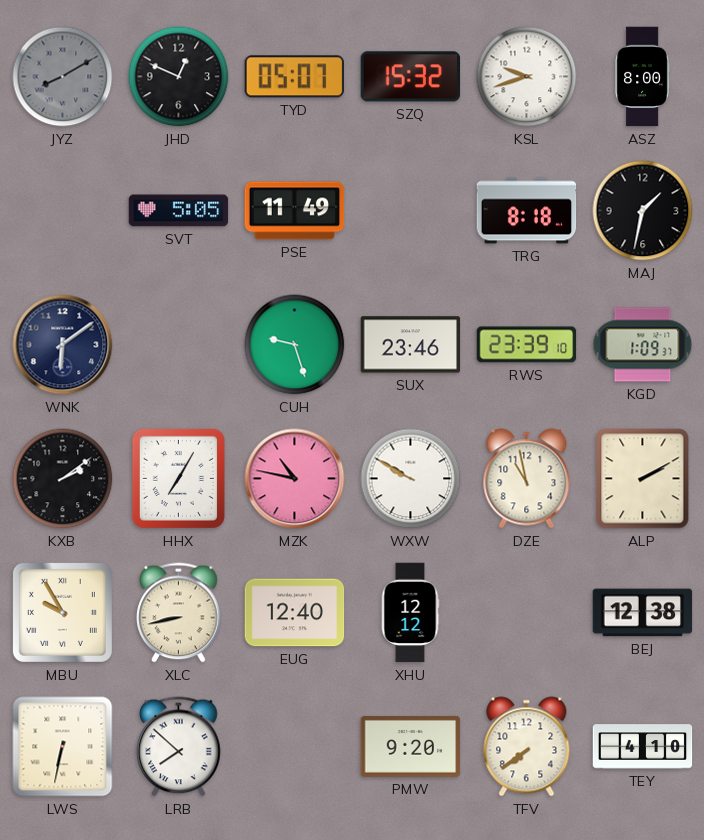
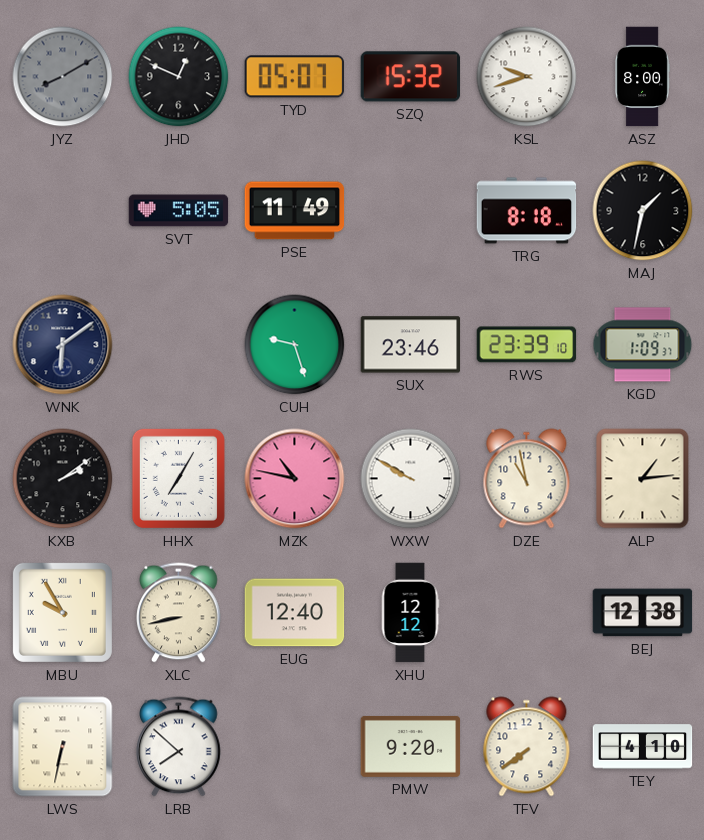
ALP: 2:10 -> 1:14 (643, 479)
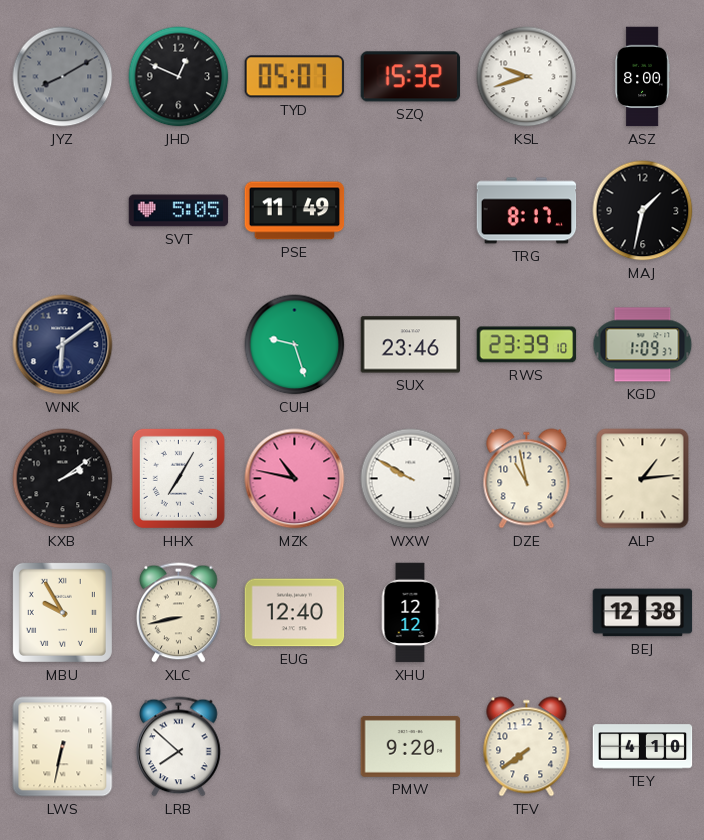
TRG: 8:18 -> 8:17 (527, 211)
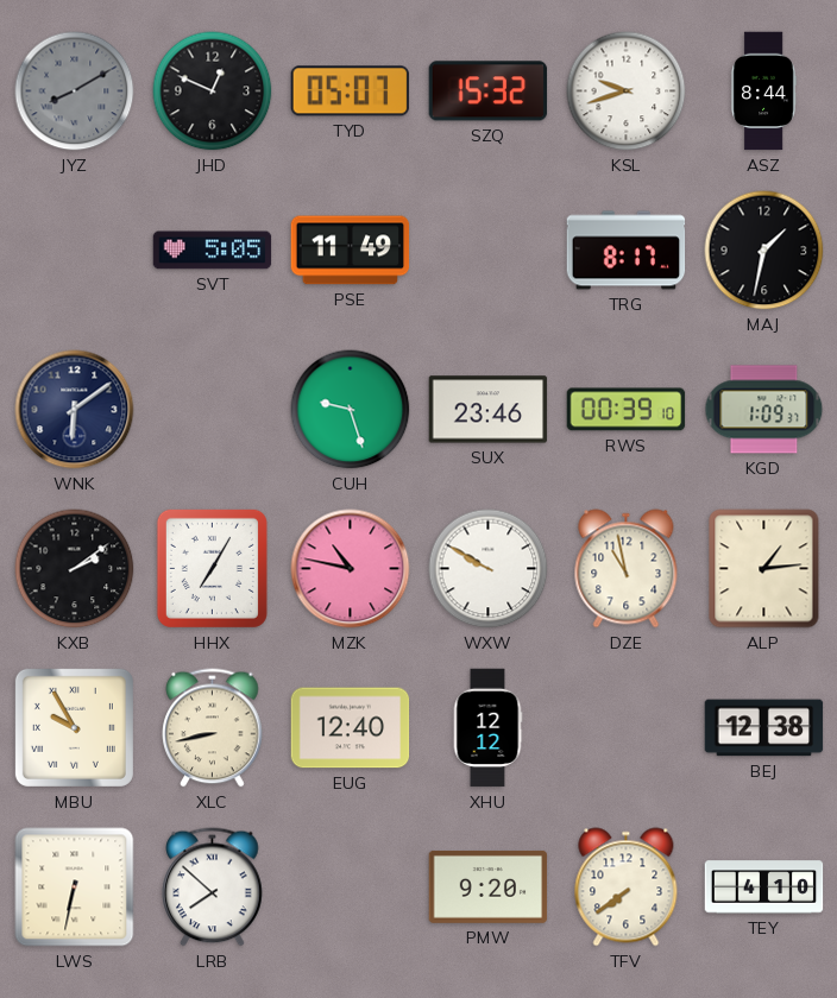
ASZ: 8:00 -> 8:44 (763, 91)
RWS: 23:39 -> 00:39 (627, 410)
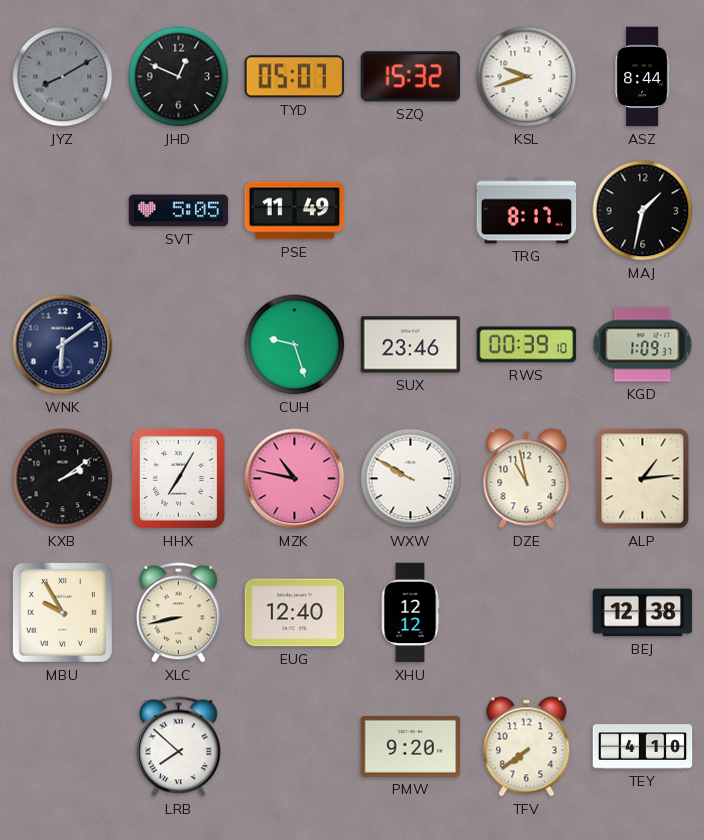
LWS: 6:32 -> none (75, 888)
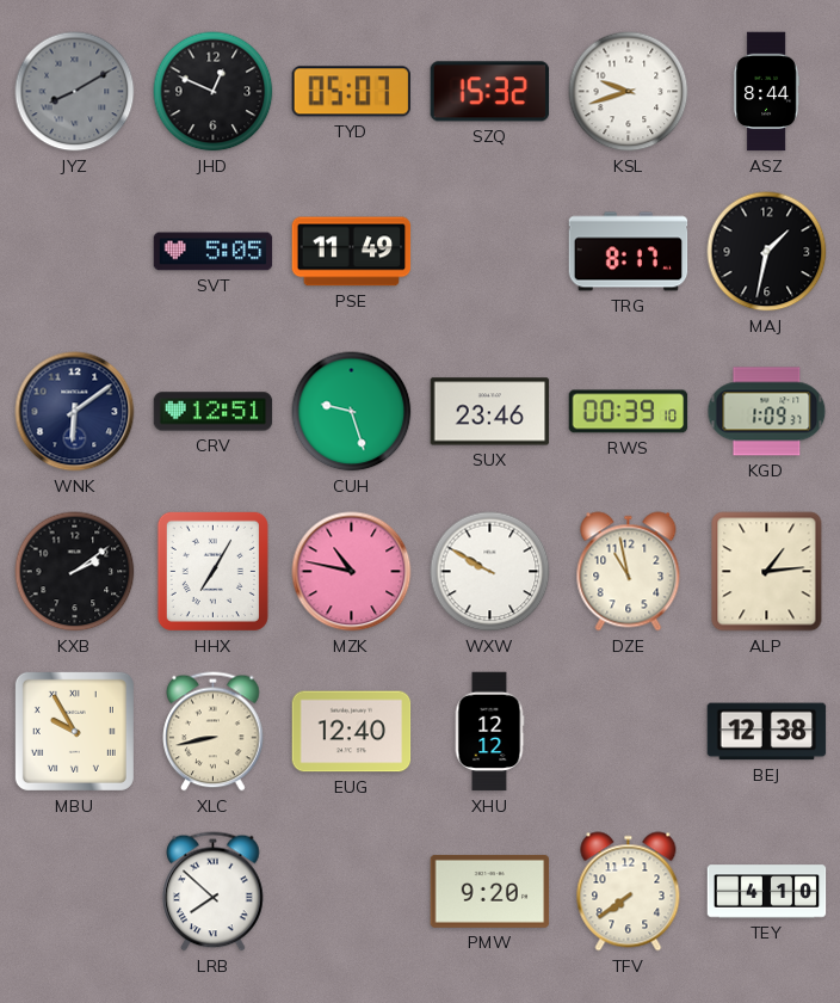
CRV: none -> 12:51 (214, 412)
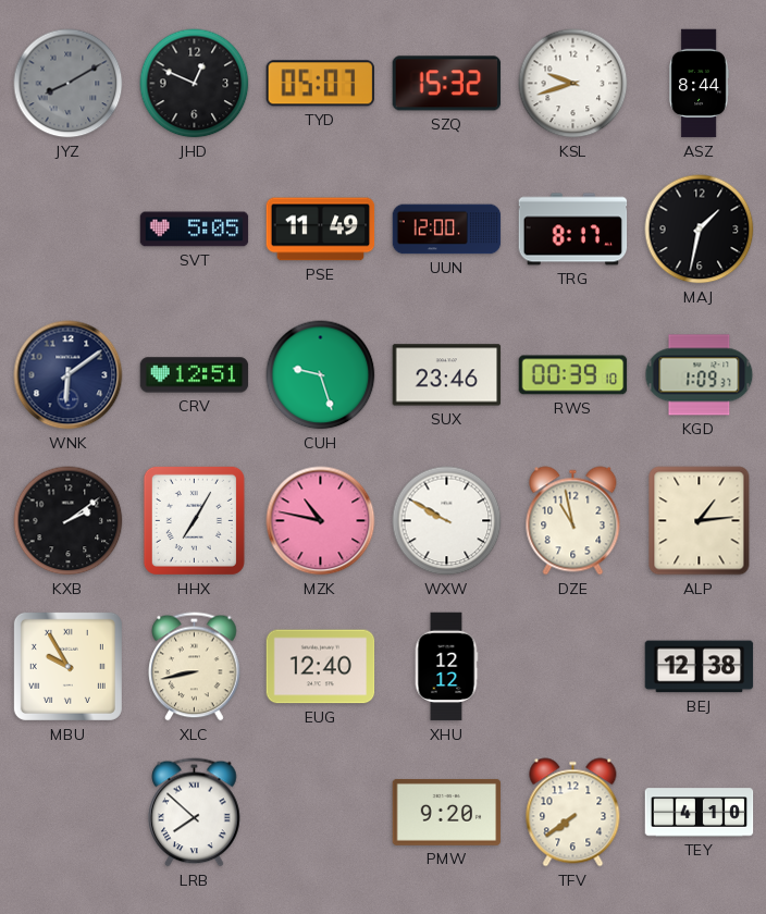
UUN: none -> 12:00 (447, 230)
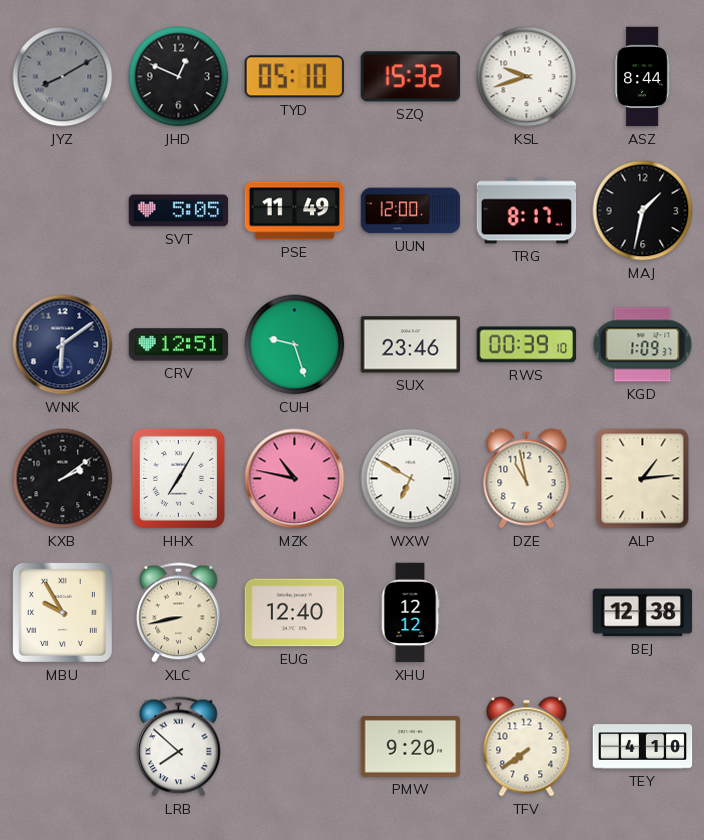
TYD: 05:07 -> 05:10 (294, 77)
WXW: 9:50 -> 6:50 (411, 479)
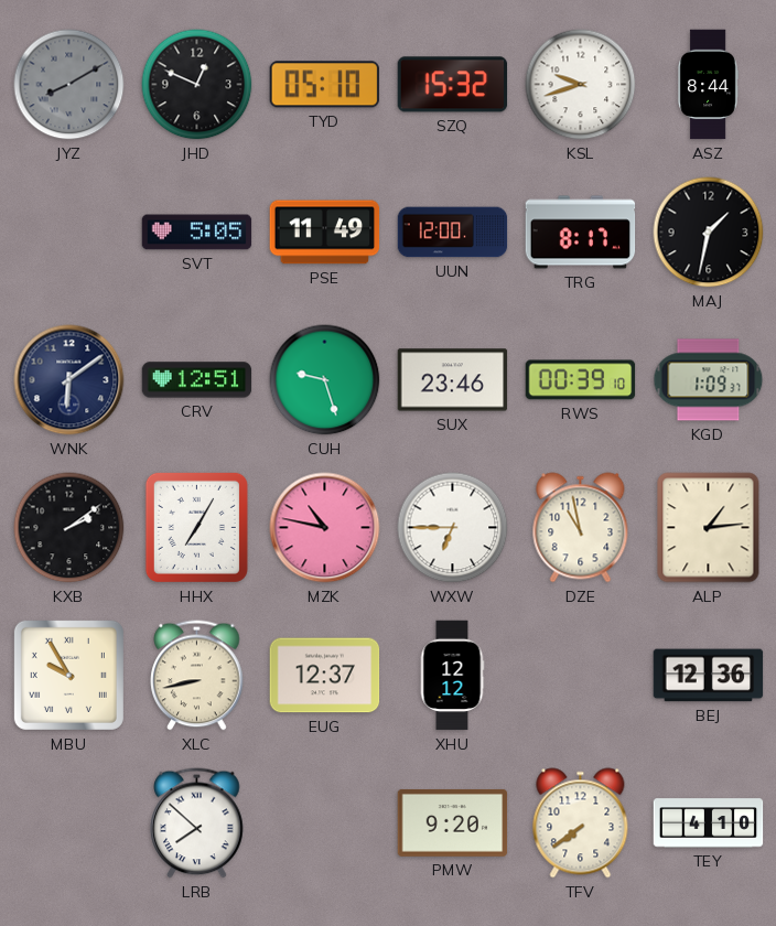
WXW: 6:50 -> 6:45 (453, 528)
EUG: 12:40 -> 12:37 (325, 676)
BEJ: 12:38 -> 12:36 (709, 676)
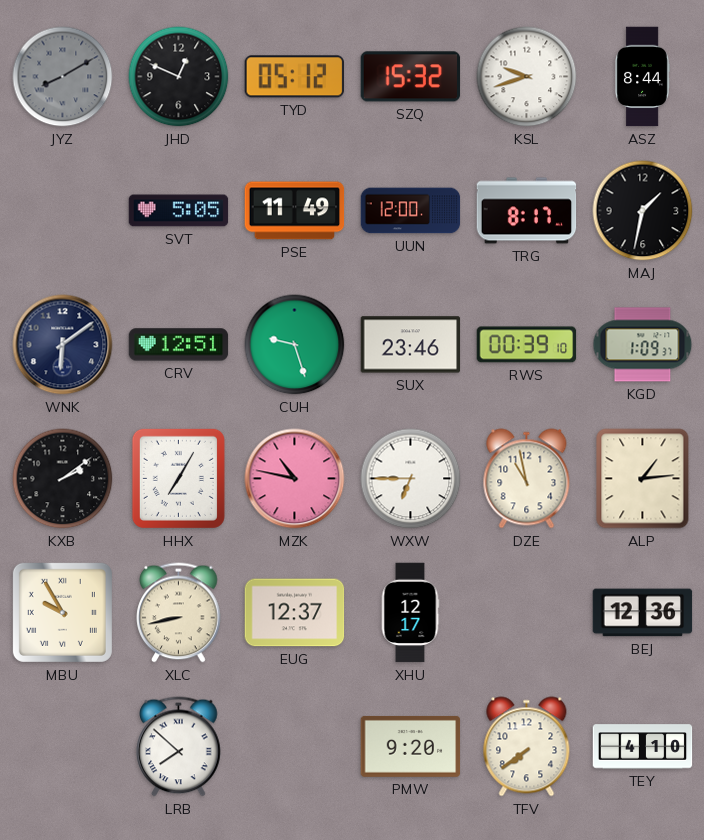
TYD: 05:10 -> 05:12 (294, 77)
XHU: 12:12 -> 12:17 (410, 613)
